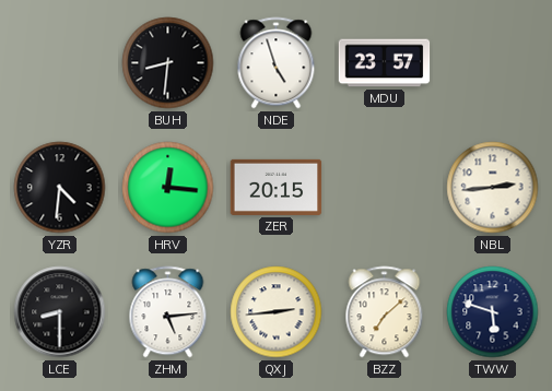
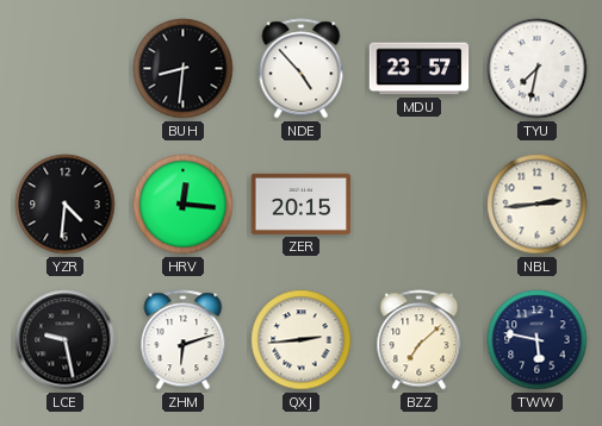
NDE: 4:57 -> 4:53 (302, 69)
TYU: none -> 7:32 (538, 69)
LCE: 8:30 -> 9:28 (66, 340)
ZHM: 5:14 -> 6:12 (184, 340)
TWW: 5:48 -> 5:47 (538, 340)
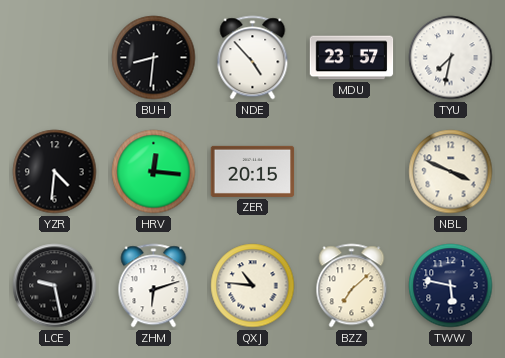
NBL: 2:44 -> 3:49 (451, 172)
QXJ: 2:44 -> 10:46 (253, 286)
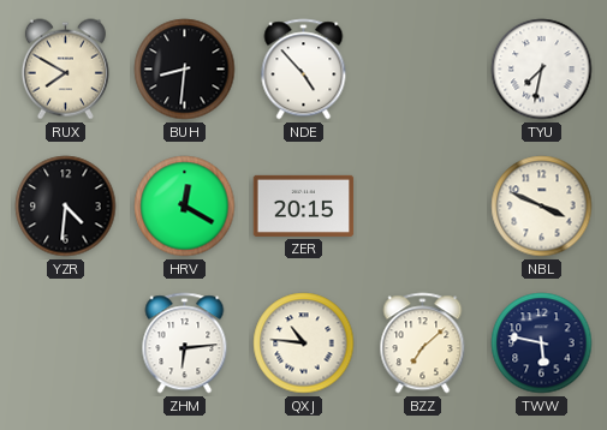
RUX: none -> 7:50 (65, 70)
MDU: 23:57 -> none (352, 58)
HRV: 12:16 -> 12:20 (185, 207)
LCE: 9:28 -> none (55, 286)
ZHM: 6:12 -> 6:14 (185, 344)
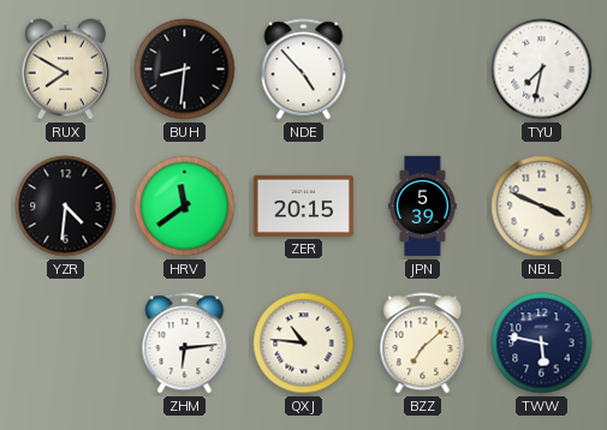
HRV: 12:20 -> 11:39 (185, 207)
JPN: none -> 5:39 (423, 207)
